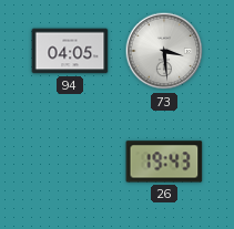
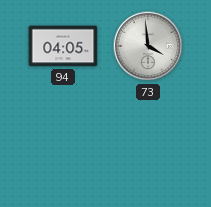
73: 3:29 -> 3:59 (148, 46)
26: 19:43 -> none (164, 162)
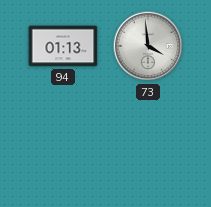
94: 04:05 -> 01:13 (63, 46)
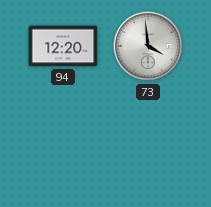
94: 01:13 -> 12:20 (63, 46)
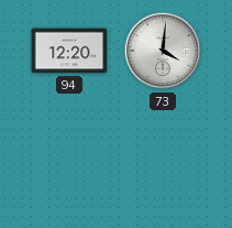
73: 3:59 -> 4:01 (163, 51)
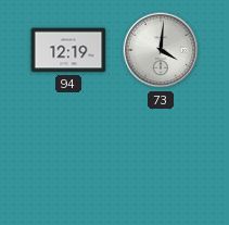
94: 12:20 -> 12:19 (68, 50)
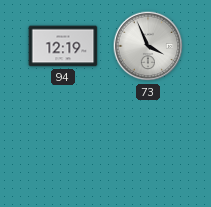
73: 4:01 -> 3:56 (148, 46)
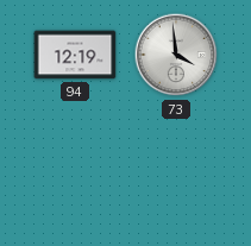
73: 3:56 -> 3:59 (176, 55)
